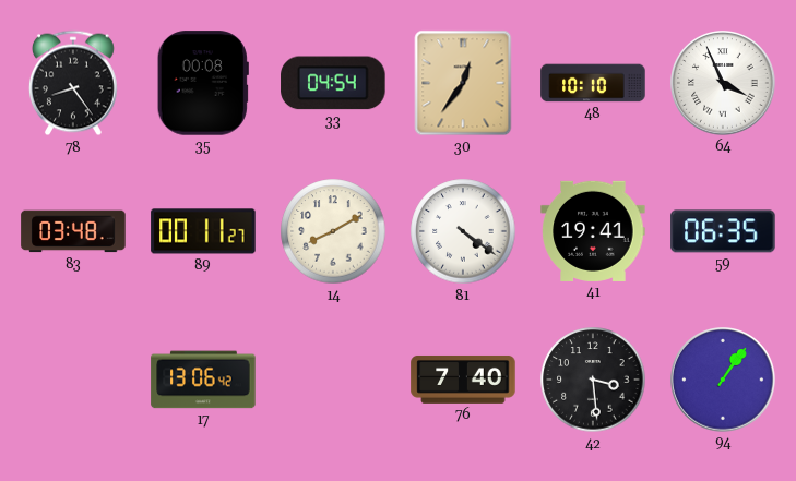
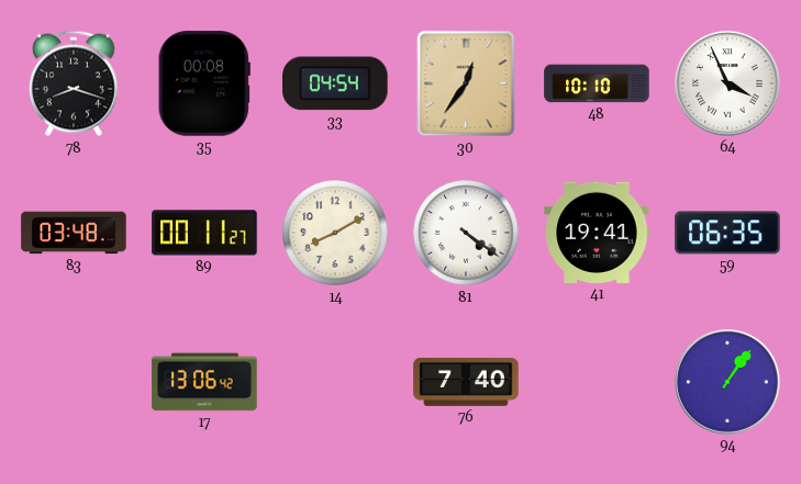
78: 8:24 -> 8:18 (74, 83)
42: 3:29 -> none (593, 380)
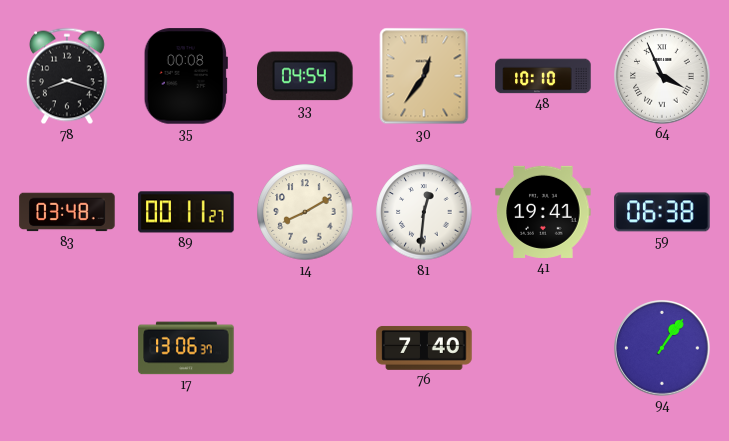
81: 4:21 -> 12:31 (424, 212)
59: 06:35 -> 06:38 (662, 212)
17: 13:06:42 -> 13:06:37 (186, 348)
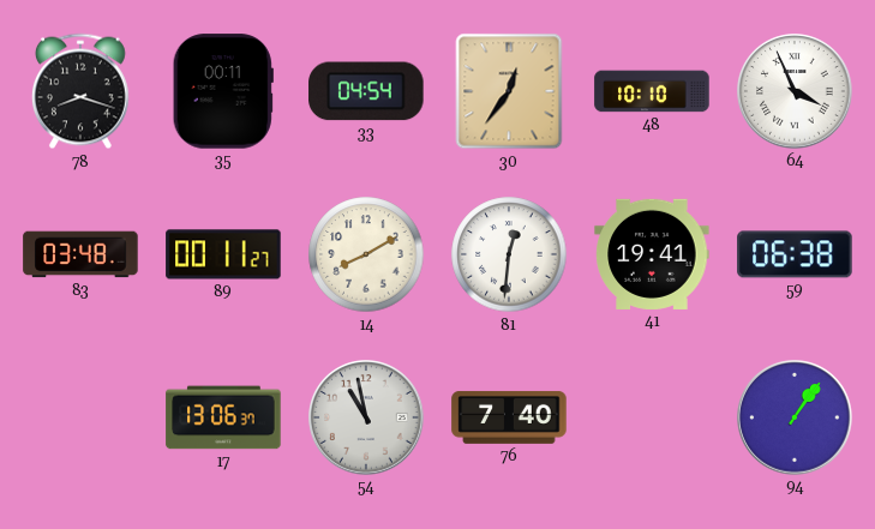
35: 00:08 -> 00:11 (223, 91)
54: none -> 10:58 (366, 417)
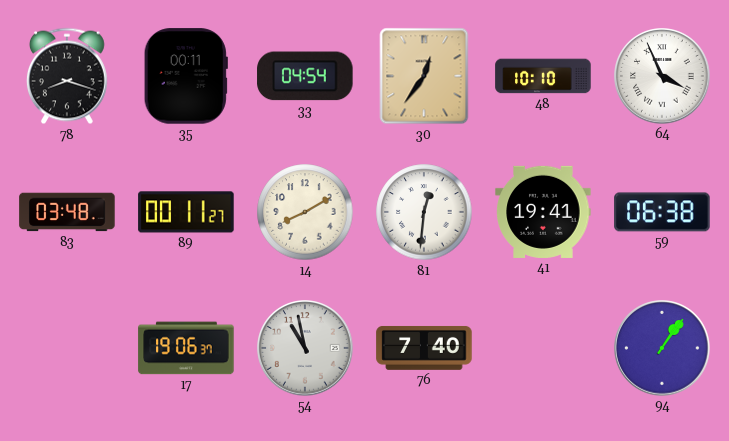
17: 13:06 -> 19:06 (186, 348)
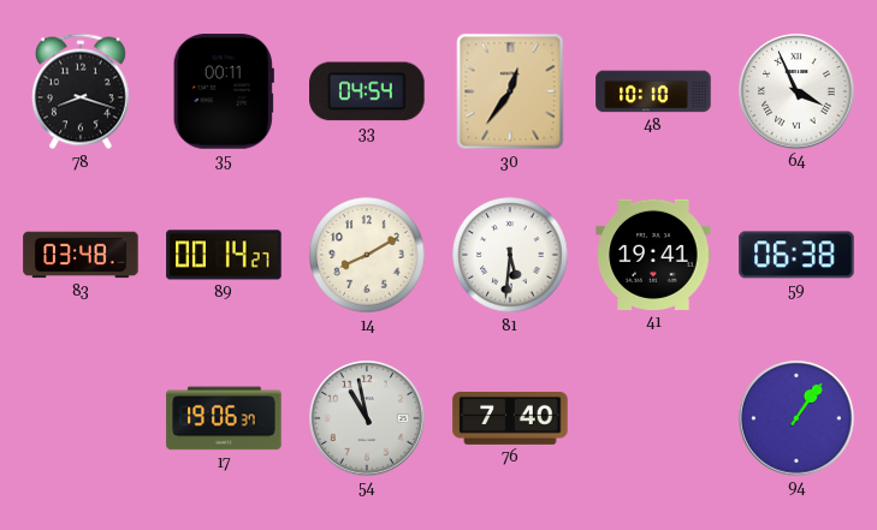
89: 00:11 -> 00:14 (224, 255)
81: 12:31 -> 5:31 (510, 255)
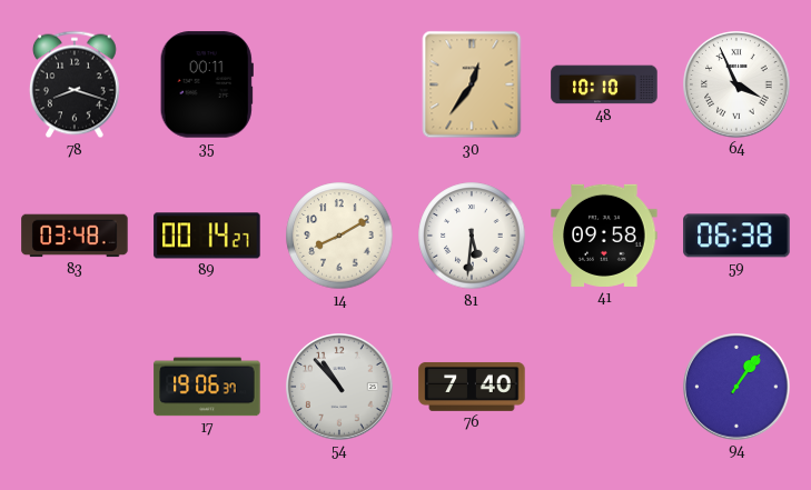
33: 04:54 -> none (367, 91)
41: 19:41 -> 09:58 (604, 236)
54: 10:58 -> 10:53 (339, 387)
